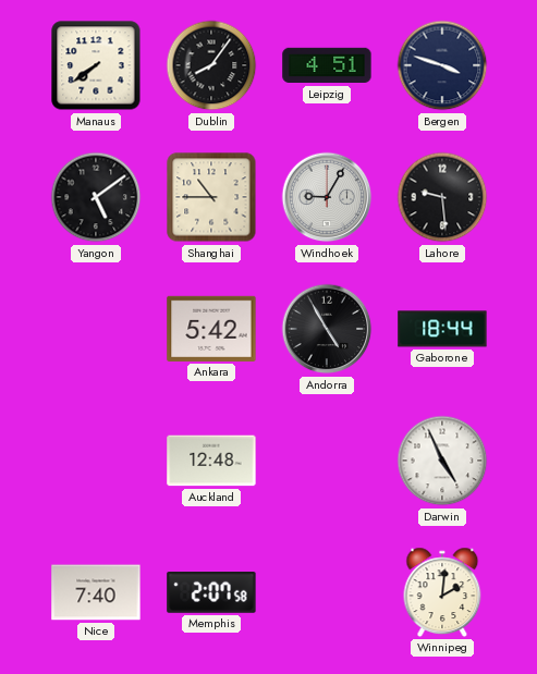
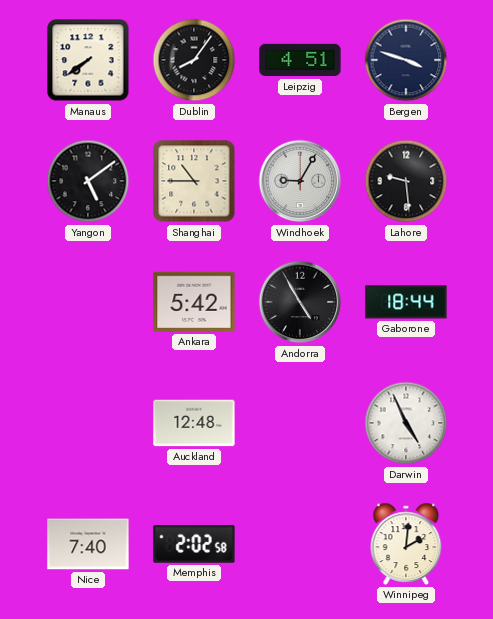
Memphis: 2:07 -> 2:02 (194, 545)
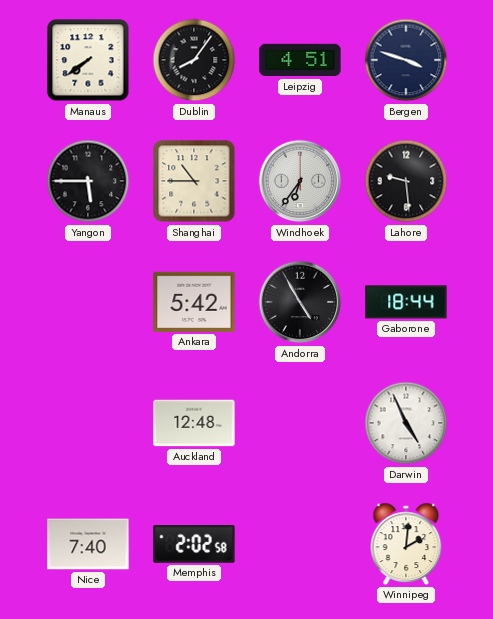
Yangon: 5:09 -> 5:45 (88, 181)
Windhoek: 9:05 -> 6:36 (300, 181)
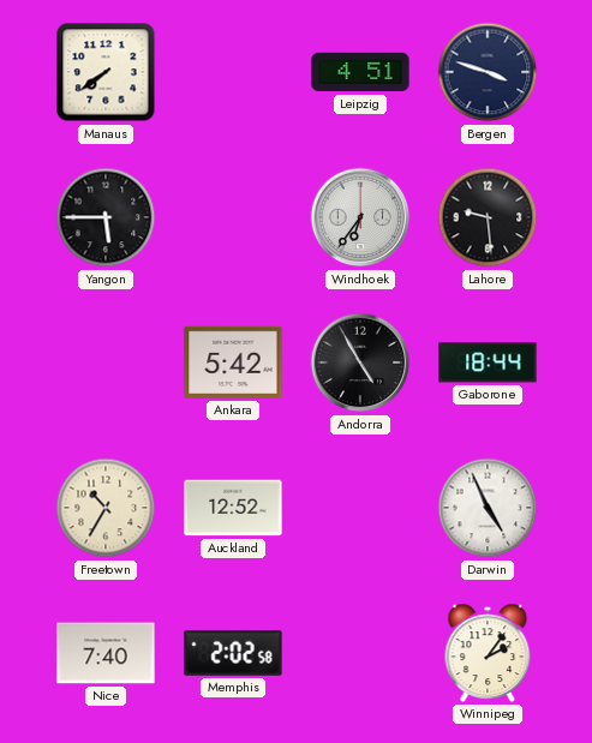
Dublin: 8:06 -> none (194, 60)
Shanghai: 10:45 -> none (194, 181)
Freetown: none -> 10:35 (106, 508)
Auckland: 12:48 -> 12:52 (233, 508)
Winnipeg: 2:01 -> 2:06 (488, 653)
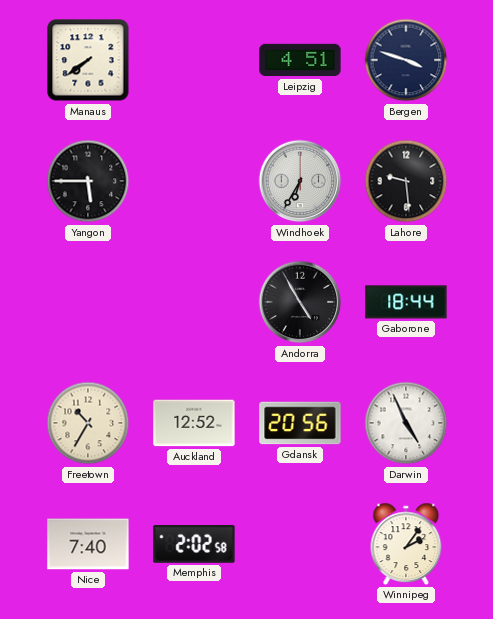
Windhoek: 6:36 -> 6:35 (300, 181)
Ankara: 5:42 -> none (233, 362)
Gdansk: none -> 20:56 (300, 423)
